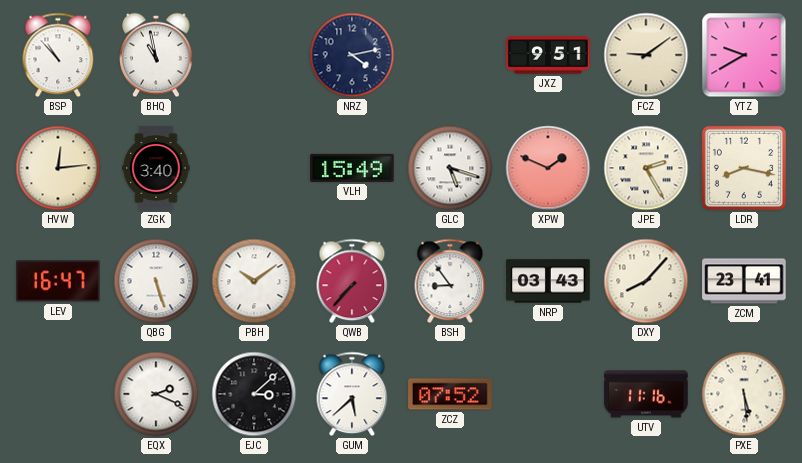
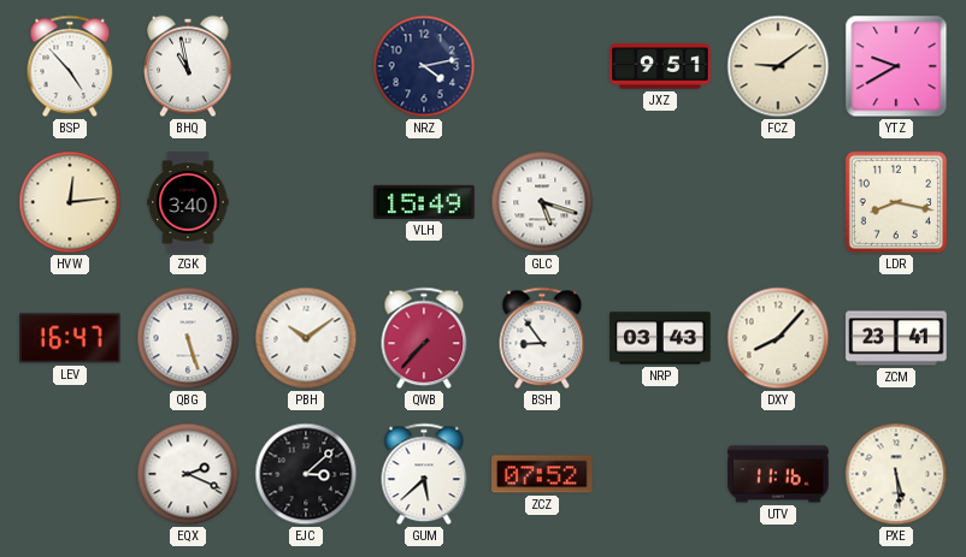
BSP: 10:53 -> 4:53 (70, 66)
XPW: 1:49 -> none (548, 168)
JPE: 2:25 -> none (646, 168)
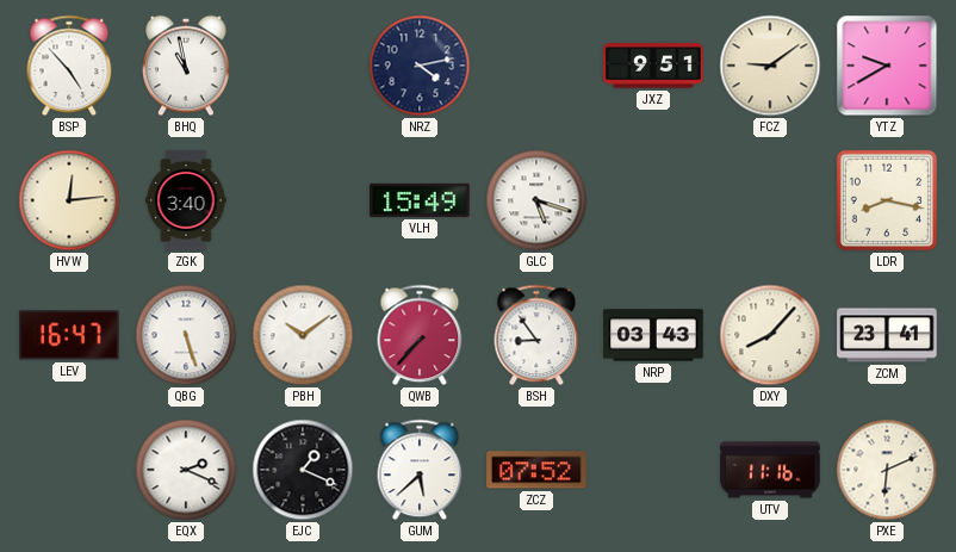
EJC: 3:08 -> 1:19 (303, 470)
PXE: 5:29 -> 6:11 (887, 470)
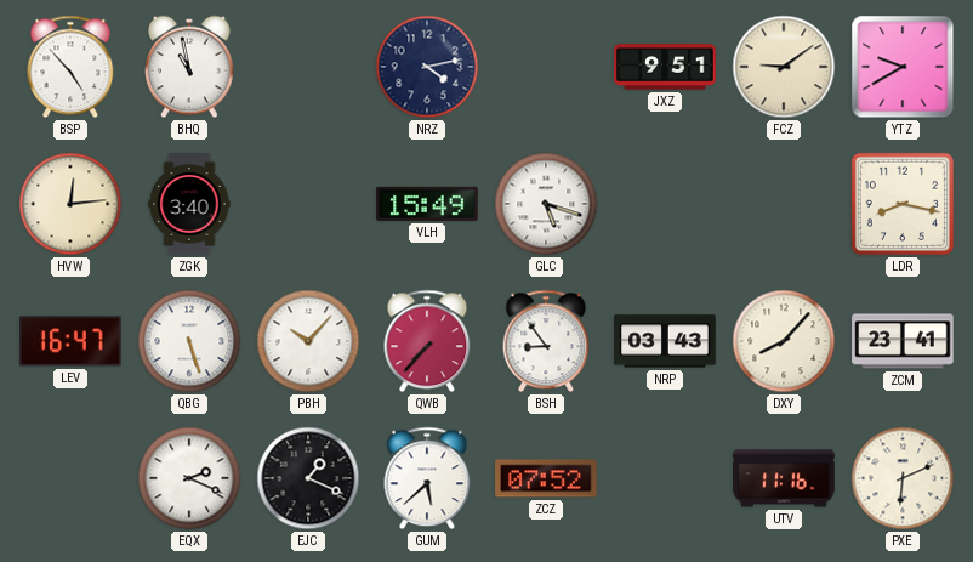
PBH: 10:09 -> 10:07 (308, 341)
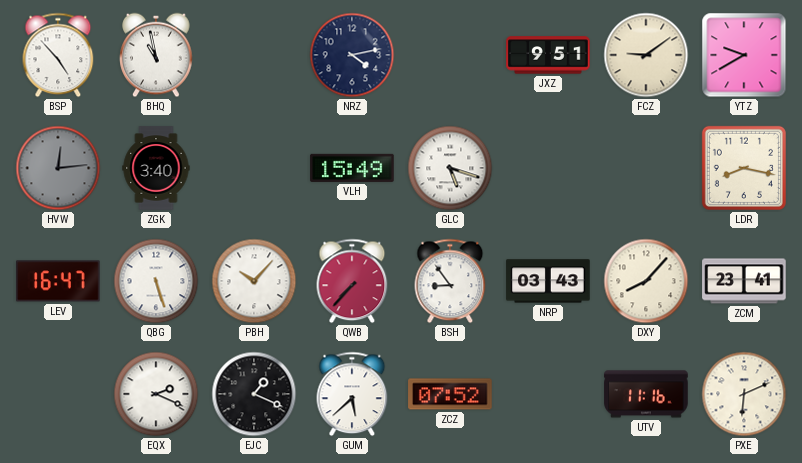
HVW dial: cream -> grey (58, 168)
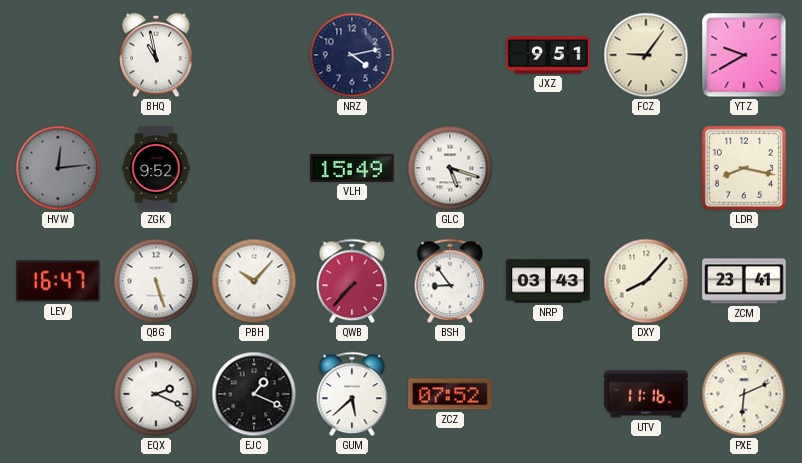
BSP: 4:53 -> none (58, 55)
FCZ: 9:09 -> 9:06 (646, 55)
ZGK: 3:40 -> 9:52 (156, 168)
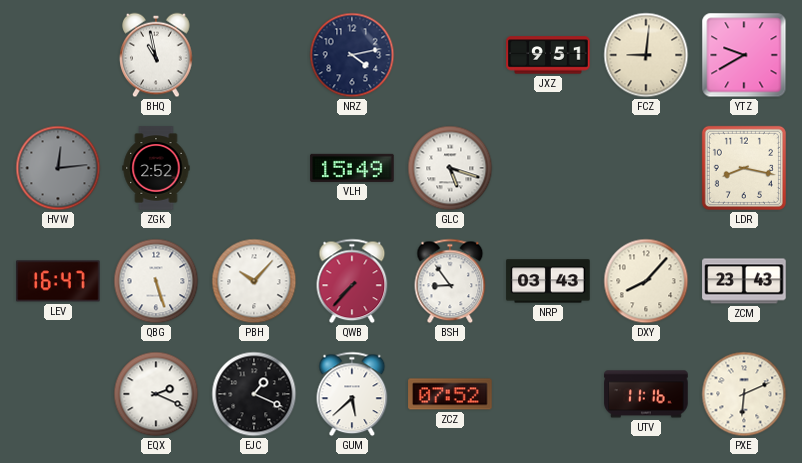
FCZ: 9:06 -> 9:01 (646, 55)
ZGK: 9:52 -> 2:52 (156, 168)
ZCM: 23:41 -> 23:43 (744, 281)
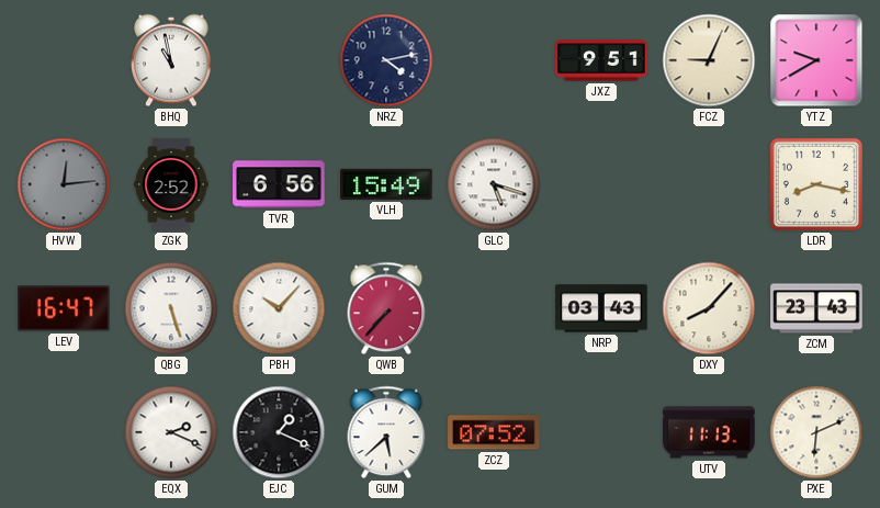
FCZ: 9:01 -> 9:04 (709, 60)
TVR: none -> 6:56 (279, 184)
BSH: 8:54 -> none (450, 281)
UTV: 11:16 -> 11:13 (709, 432)
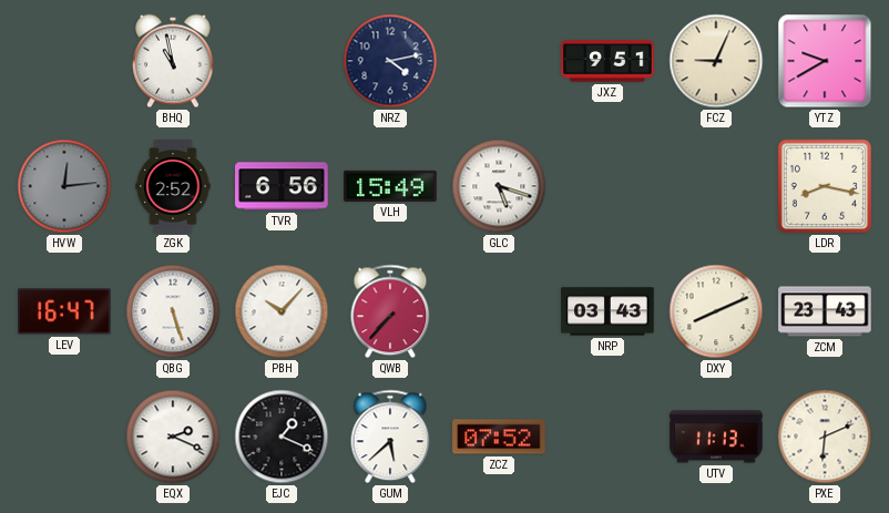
DXY: 8:07 -> 8:11 (716, 311)
